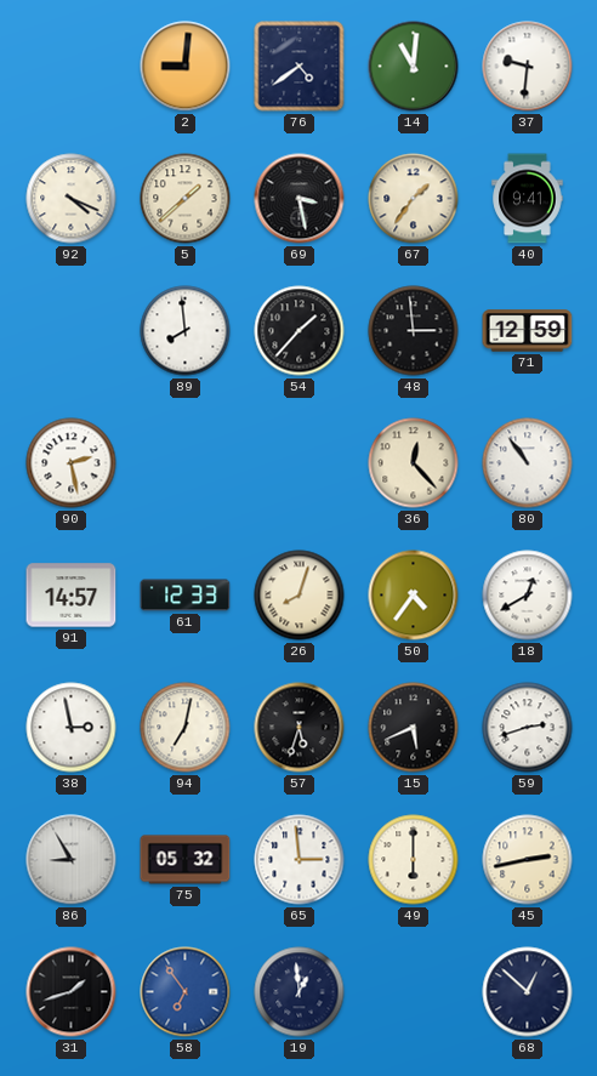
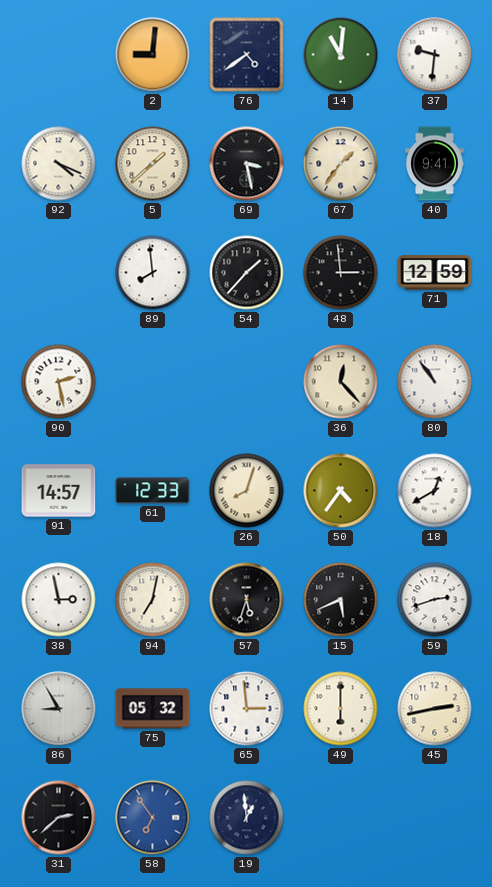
31: 1:42 -> 2:38 (59, 818)
68: 12:52 -> none (528, 992)
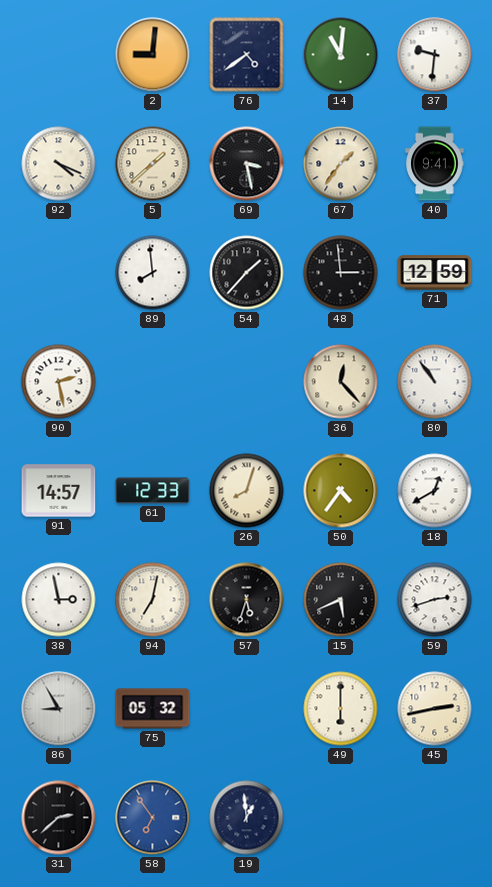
65: 2:59 -> none (247, 709)
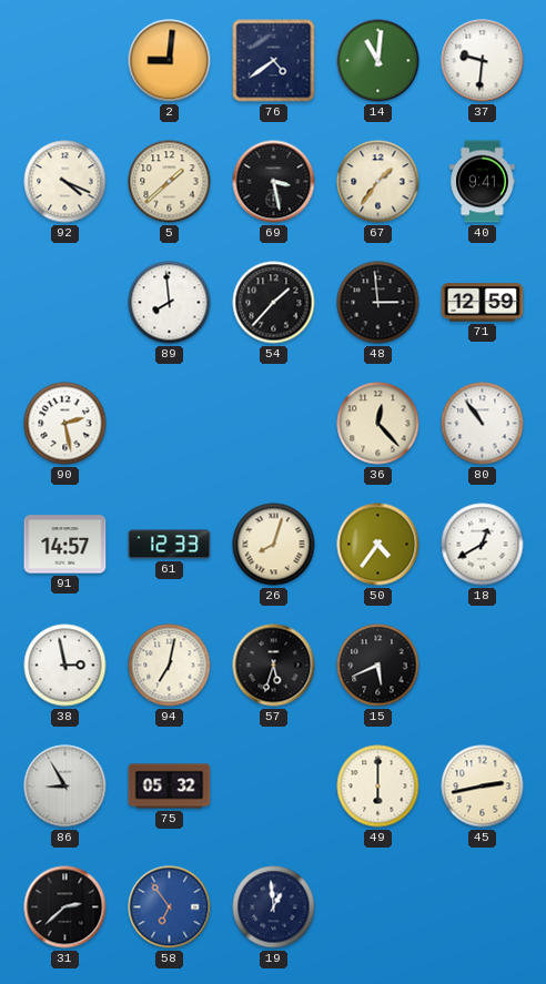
59: 2:42 -> none (435, 600)
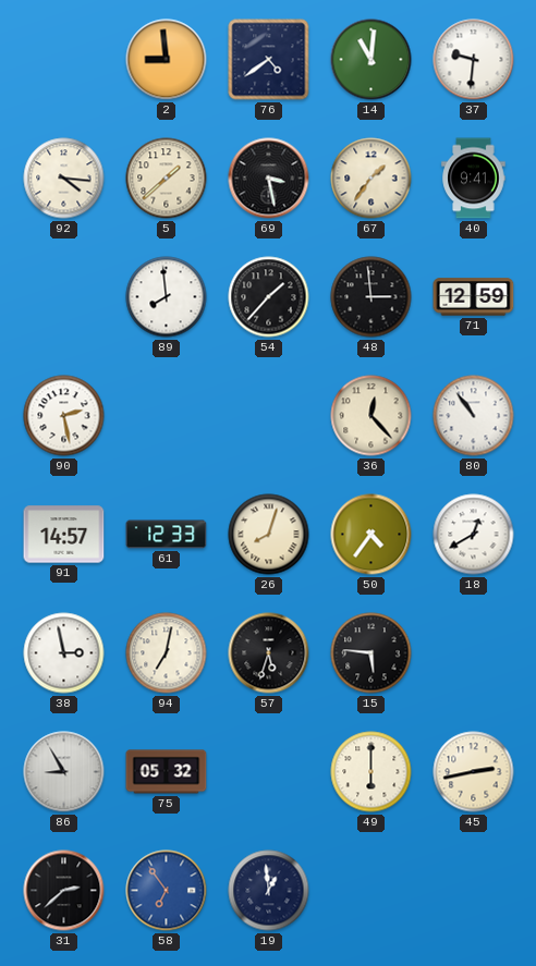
2: 9:01 -> 8:59 (167, 60)
92: 4:19 -> 4:16 (64, 179)
15: 5:41 -> 5:46 (371, 653)
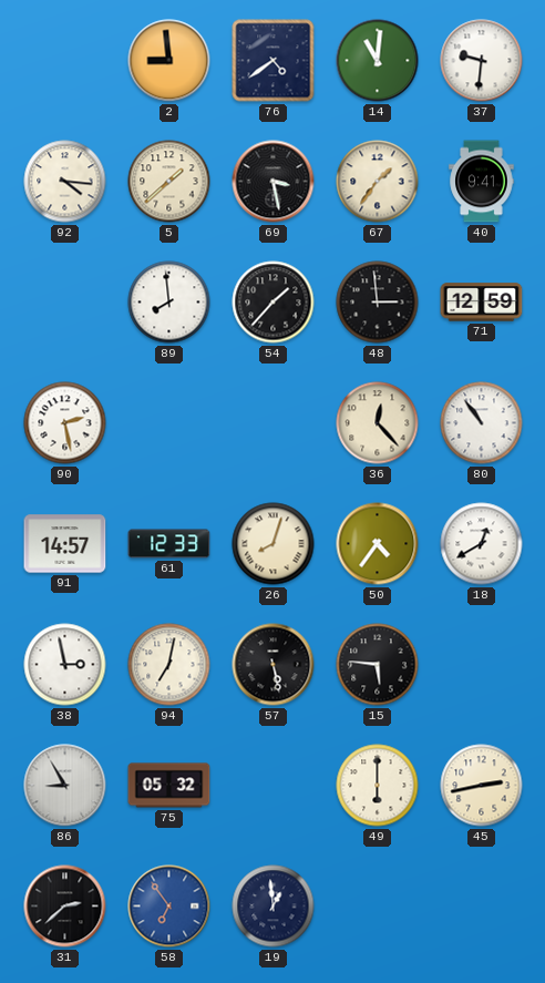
57: 5:33 -> 5:28 (274, 665)
